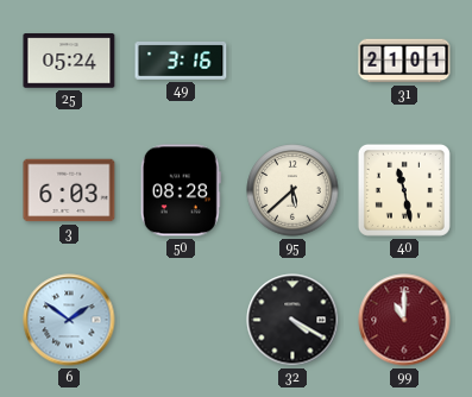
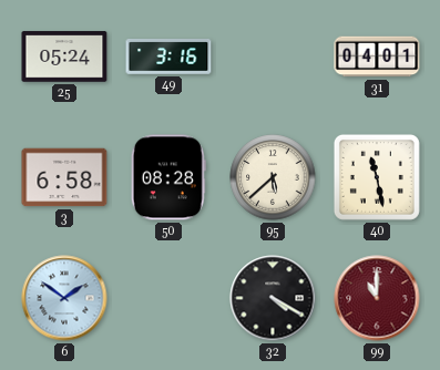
31: 21:01 -> 04:01 (377, 56)
3: 6:03 -> 6:58 (64, 177)
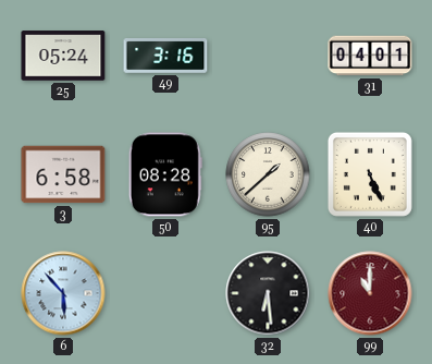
95: 5:38 -> 1:38 (268, 174)
40: 11:28 -> 5:26 (370, 174)
6: 1:51 -> 5:53 (63, 293)
32: 4:20 -> 6:29 (268, 293)
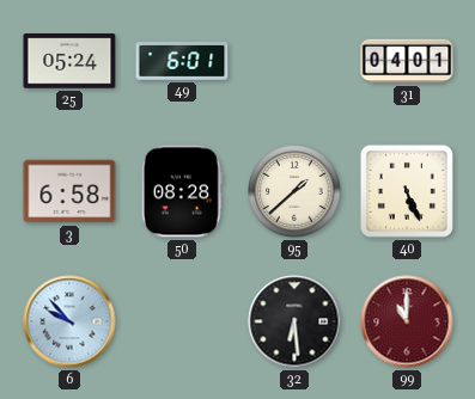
49: 3:16 -> 6:01 (182, 61)
6: 5:53 -> 9:53 (69, 321)
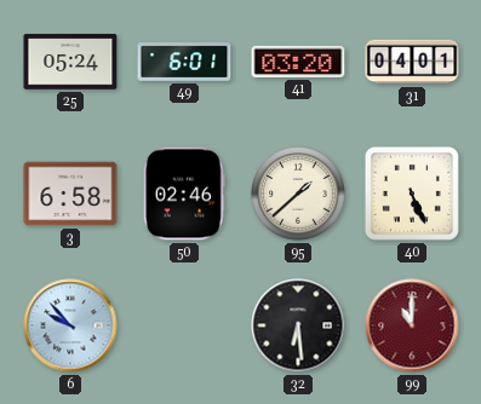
41: none -> 03:20 (298, 62)
50: 08:28 -> 02:46 (184, 194)
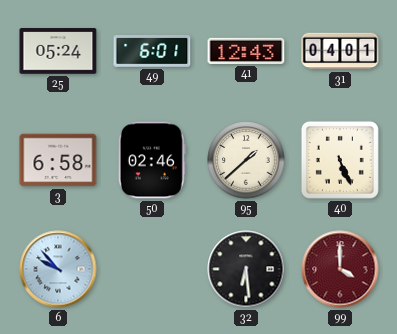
41: 03:20 -> 12:43 (246, 51)
99: 11:00 -> 4:00 (340, 269)
